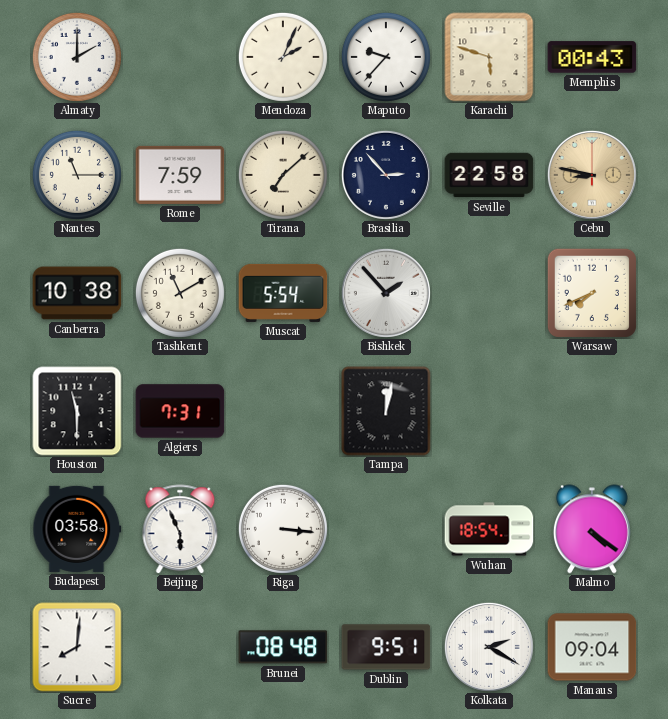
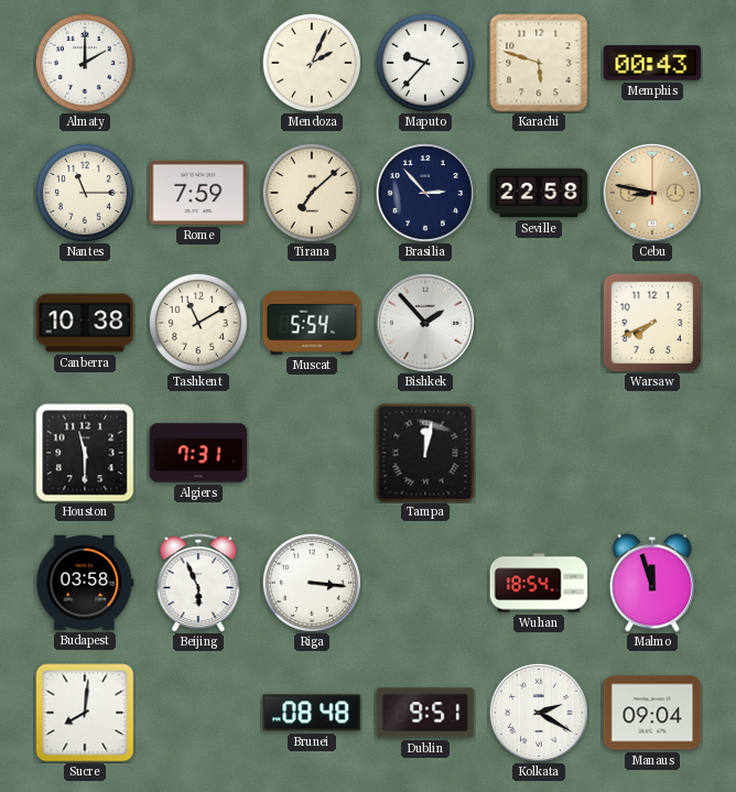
Malmo: 4:21 -> 11:57 (652, 583)
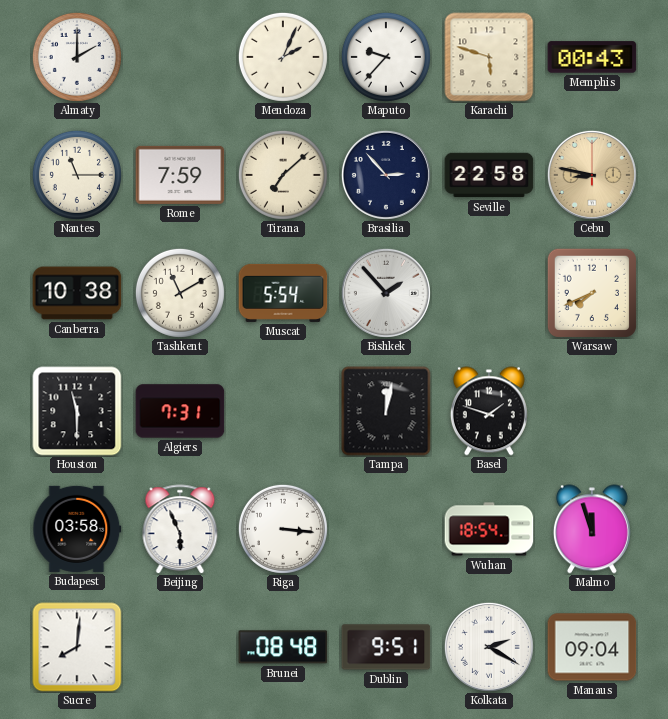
Basel: none -> 1:48 (489, 411)
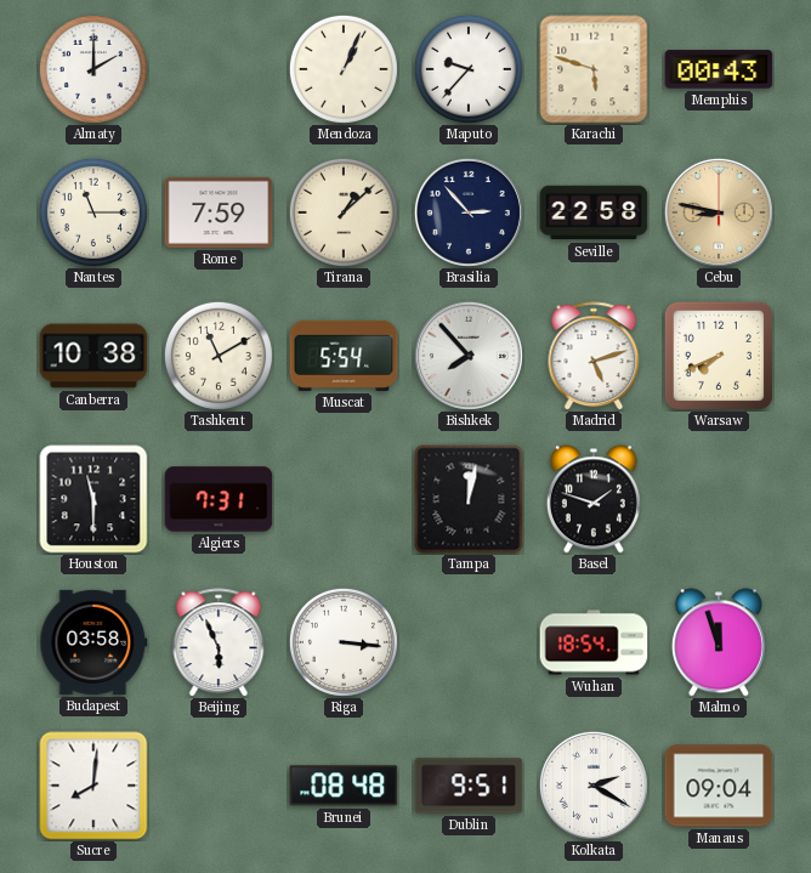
Mendoza: 2:04 -> 1:04 (344, 69)
Tirana: 7:08 -> 1:08 (344, 212)
Bishkek: 1:53 -> 7:53 (469, 356)
Madrid: none -> 5:12 (594, 356)
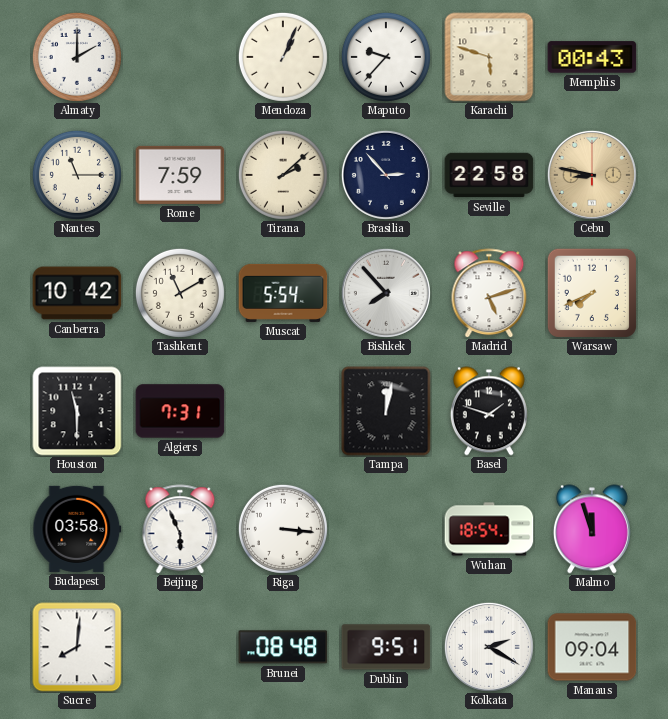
Tirana: 1:08 -> 2:08 (283, 175)
Canberra: 10:38 -> 10:42 (77, 293)
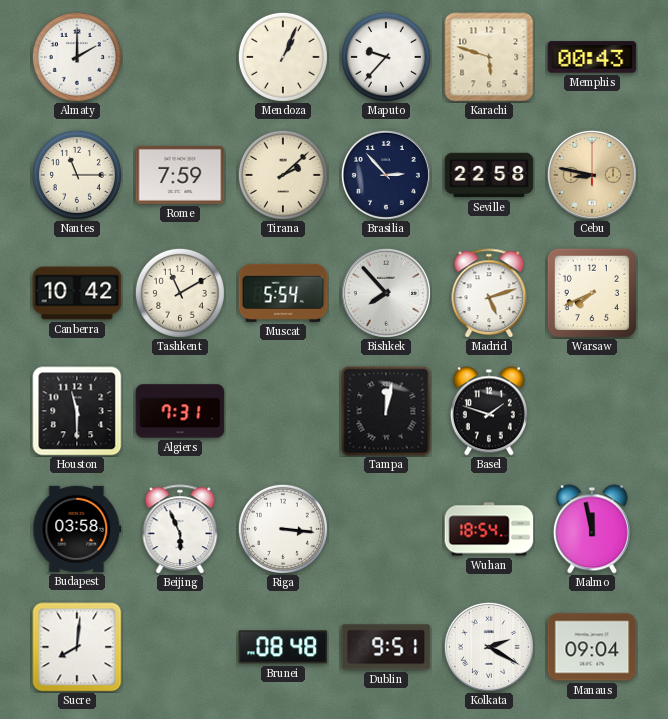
Malmo: 11:57 -> 11:58 (592, 529)
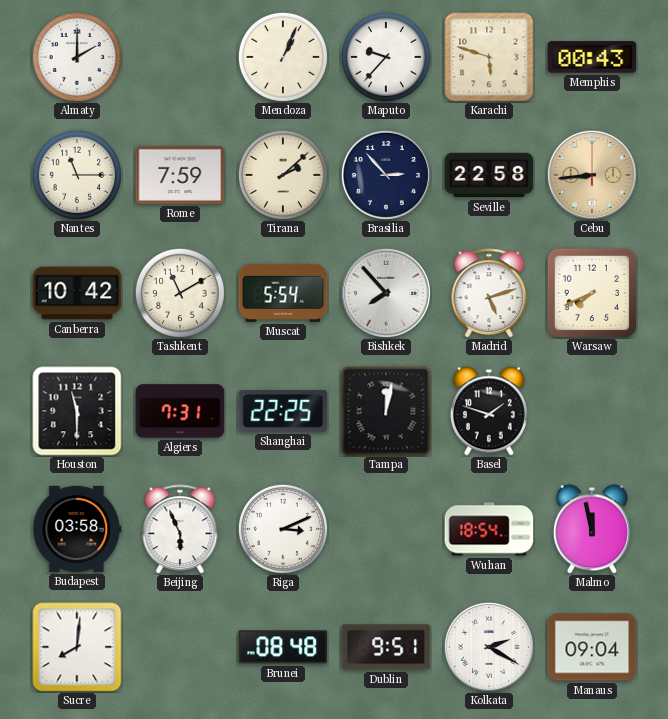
Cebu: 8:47 -> 8:44 (592, 175)
Shanghai: none -> 22:25 (283, 411)
Riga: 3:16 -> 3:11 (283, 529)
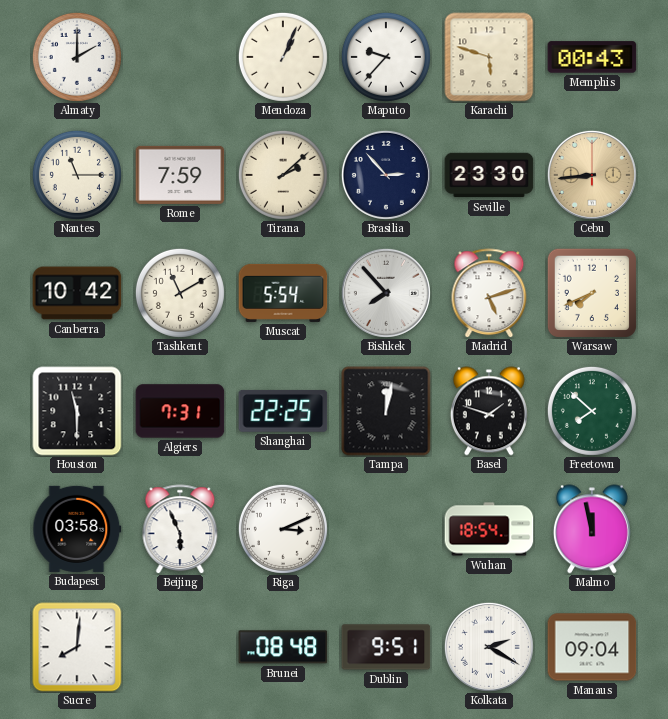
Seville: 22:58 -> 23:30 (489, 175)
Freetown: none -> 7:52 (592, 411)
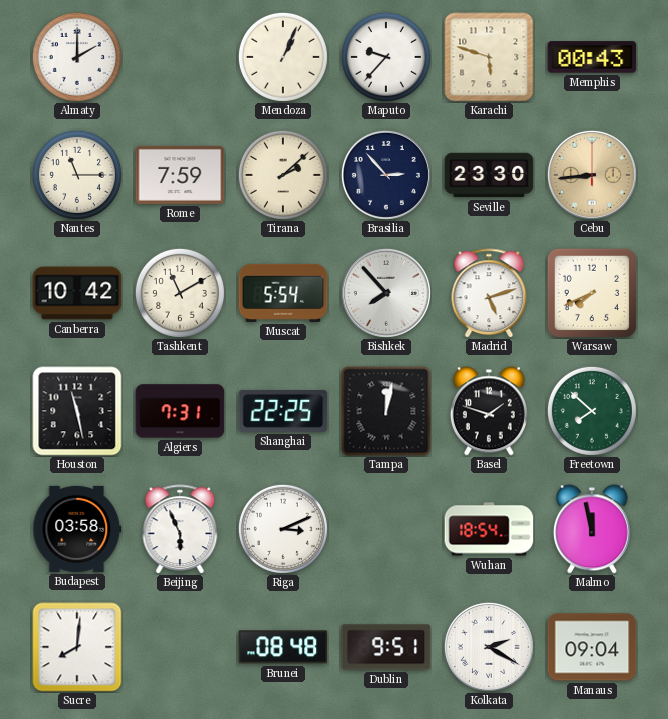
Houston: 11:30 -> 11:28 (77, 411)
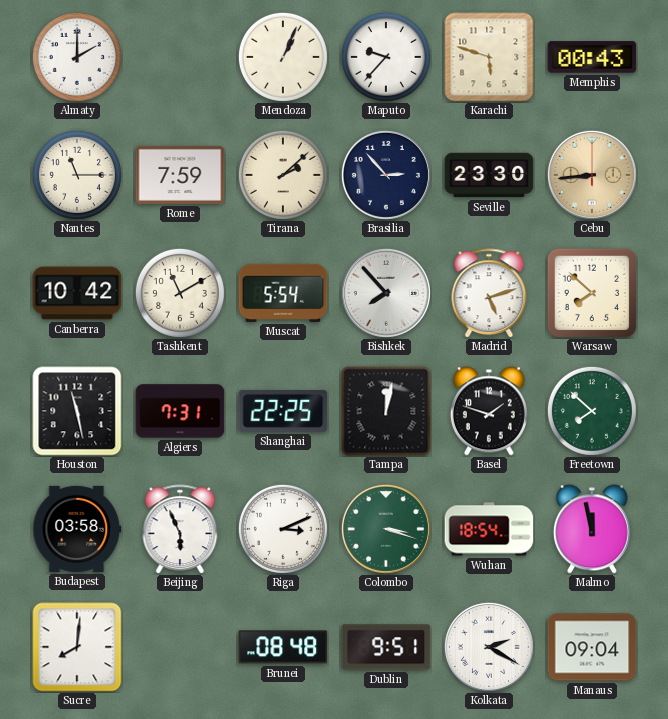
Warsaw: 7:41 -> 7:52 (592, 293)
Colombo: none -> 3:18 (386, 529)
